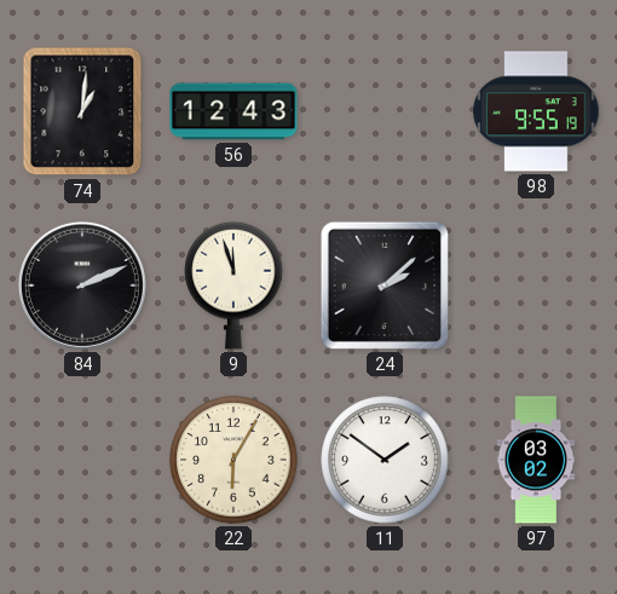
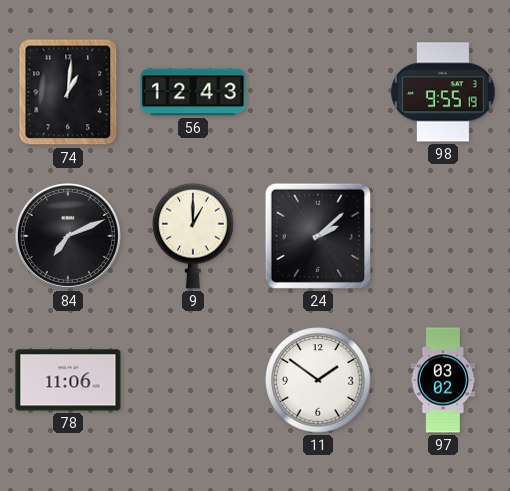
84: 2:11 -> 7:11 (68, 236)
9: 11:57 -> 1:00 (193, 236)
78: none -> 11:06 (68, 380)
22: 6:05 -> none (233, 460)
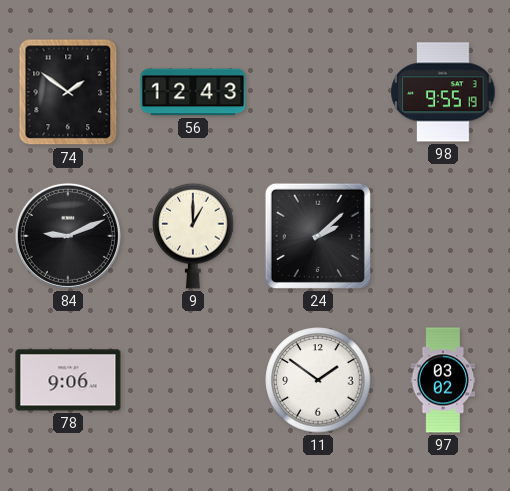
74: 1:01 -> 1:51 (68, 92)
84: 7:11 -> 9:11 (68, 236)
78: 11:06 -> 9:06 (68, 380)
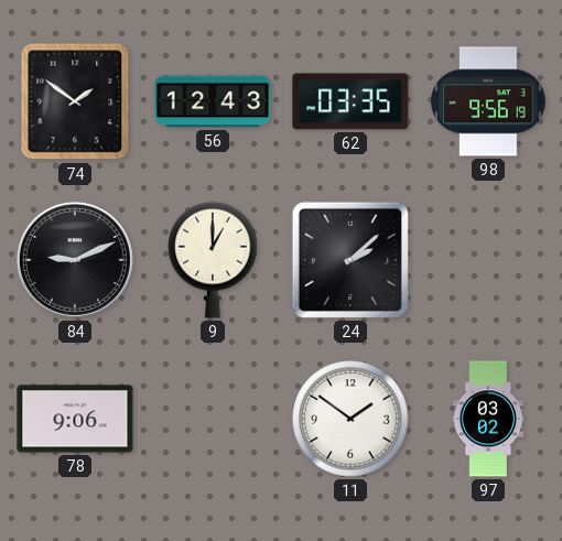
62: none -> 03:35 (350, 101)
98: 9:55 -> 9:56 (488, 101)
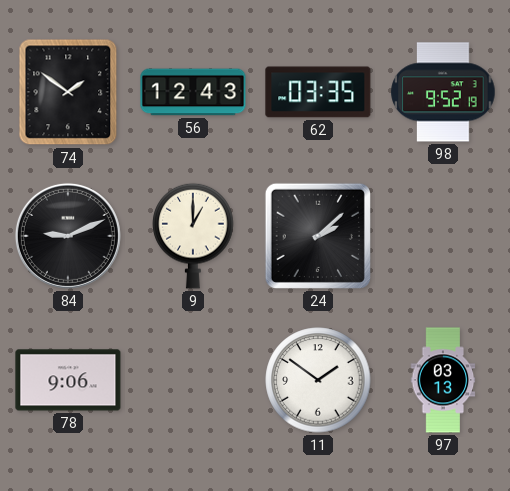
98: 9:56 -> 9:52 (443, 92)
97: 03:02 -> 03:13 (443, 380)
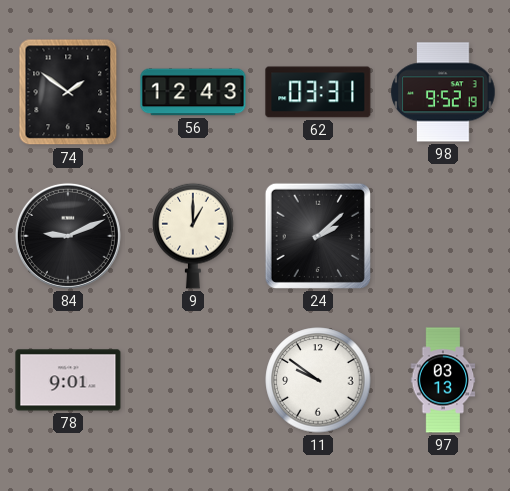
62: 03:35 -> 03:31 (318, 92)
78: 9:06 -> 9:01 (68, 380)
11: 1:51 -> 9:51 (318, 380)
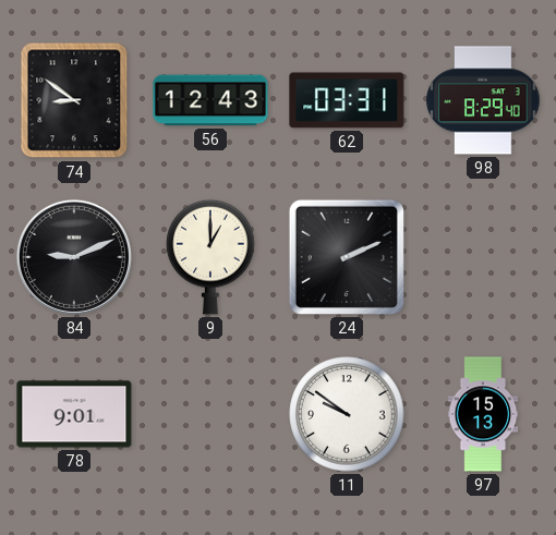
74: 1:51 -> 8:51 (74, 100)
98: 9:52 -> 8:29 (483, 100)
24: 2:08 -> 2:11 (347, 257)
97: 03:13 -> 15:13 (483, 414)
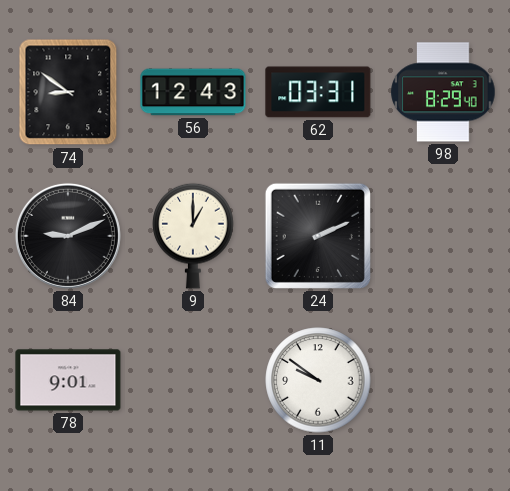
97: 15:13 -> none (483, 414)
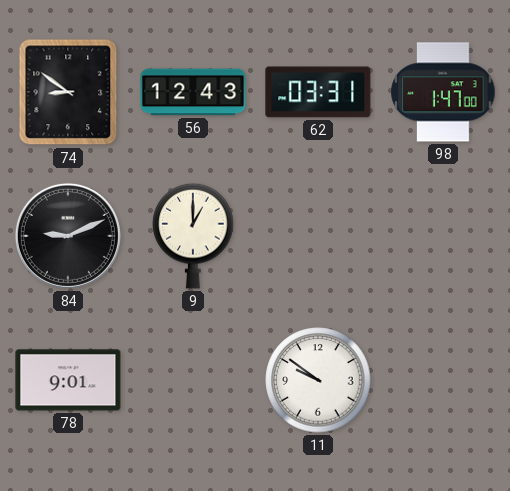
98: 8:29 -> 1:47 (443, 92)
24: 2:11 -> none (318, 236)
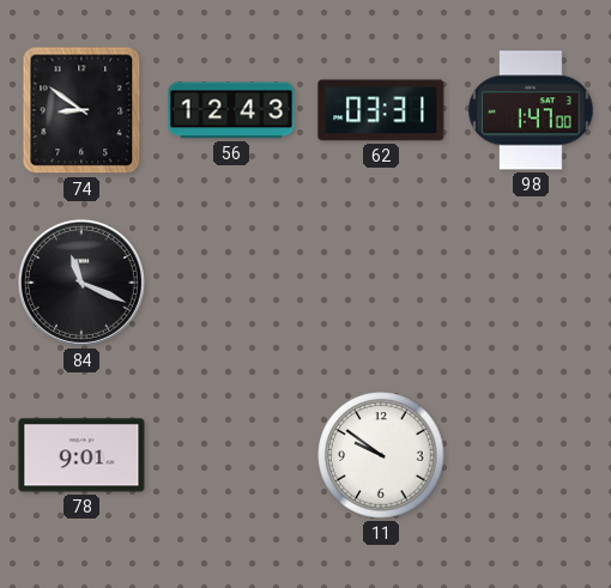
84: 9:11 -> 11:19 (81, 283)
9: 1:00 -> none (193, 236)
